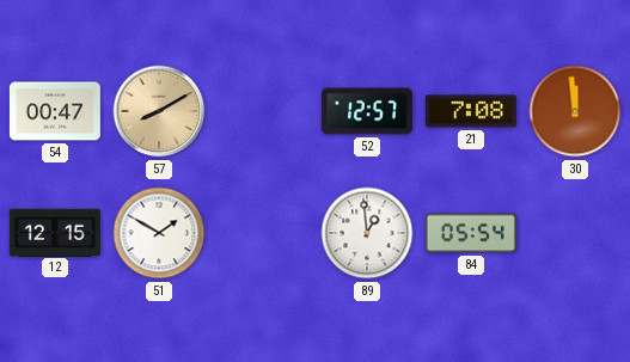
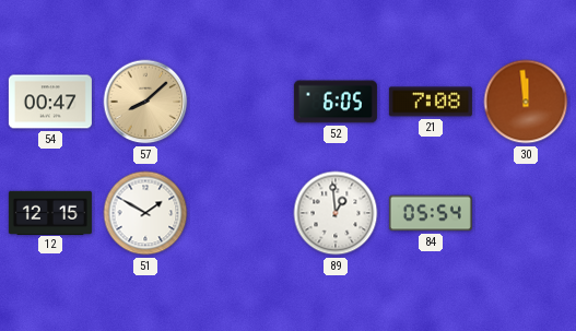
57: 8:10 -> 8:08 (145, 102)
52: 12:57 -> 6:05 (336, 102)
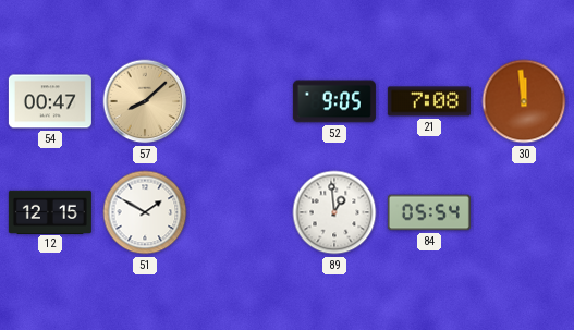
52: 6:05 -> 9:05 (334, 101)
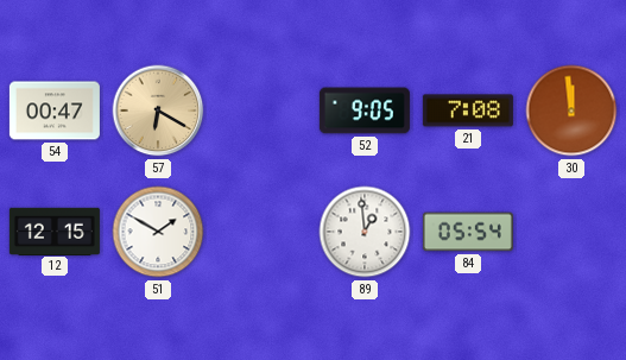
57: 8:08 -> 6:20 (158, 110)
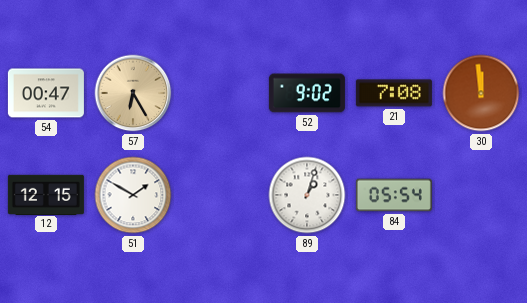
57: 6:20 -> 6:25 (133, 93)
52: 9:05 -> 9:02 (307, 93)
89: 12:59 -> 1:03 (307, 195)
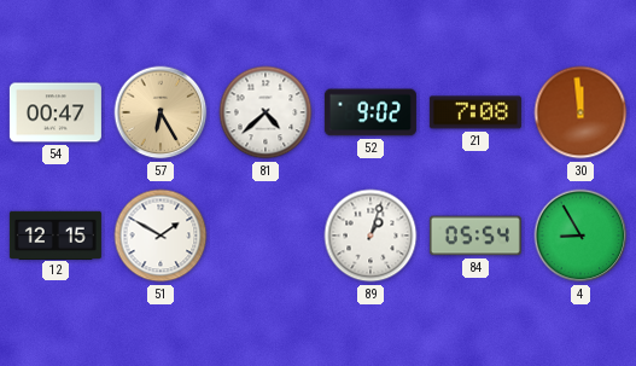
81: none -> 4:38 (266, 112)
4: none -> 8:55 (580, 236)
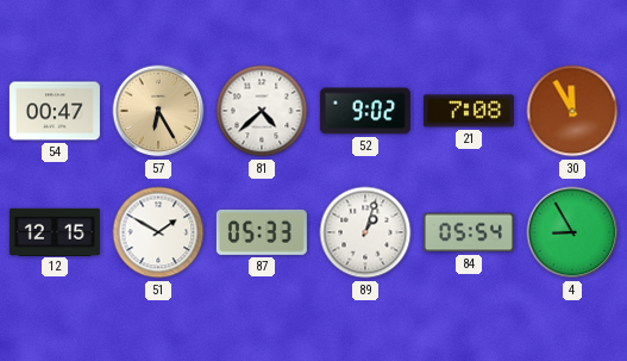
30: 11:59 -> 11:55 (572, 111)
87: none -> 05:33 (262, 232)
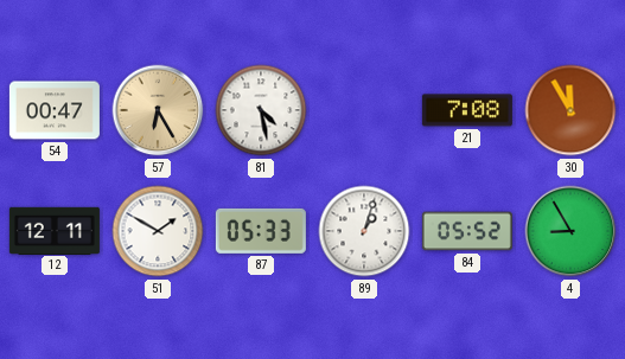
81: 4:38 -> 4:28 (261, 110)
52: 9:02 -> none (365, 111)
12: 12:15 -> 12:11 (55, 230)
84: 05:54 -> 05:52 (467, 231)
